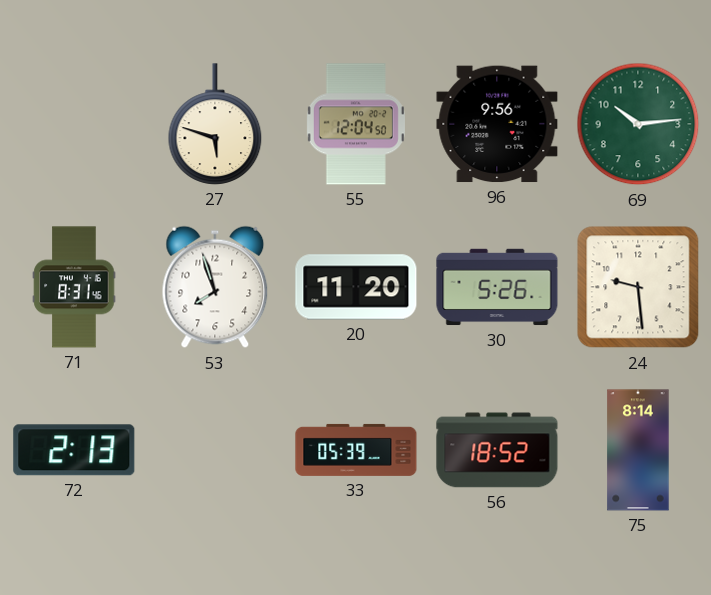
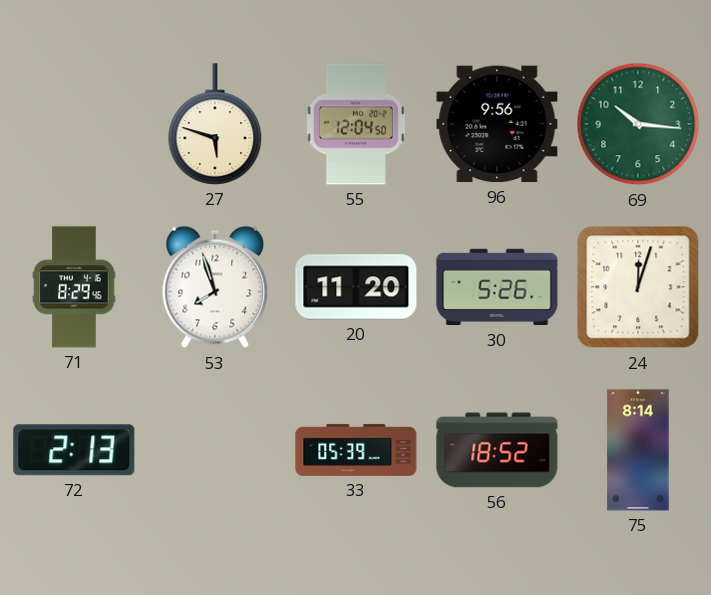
69: 10:14 -> 10:16 (638, 124)
71: 8:31 -> 8:29 (74, 287)
24: 9:29 -> 12:03 (638, 287)
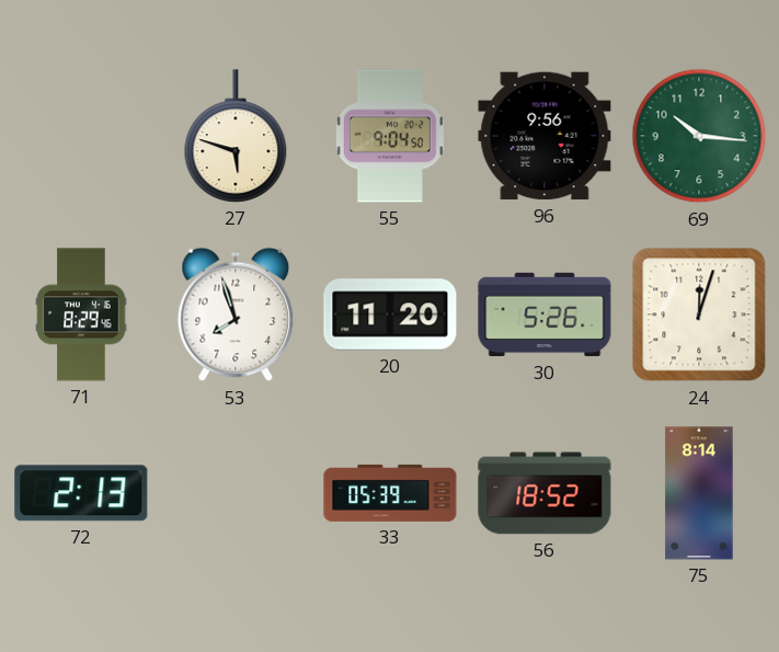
55: 12:04 -> 9:04 (390, 136)
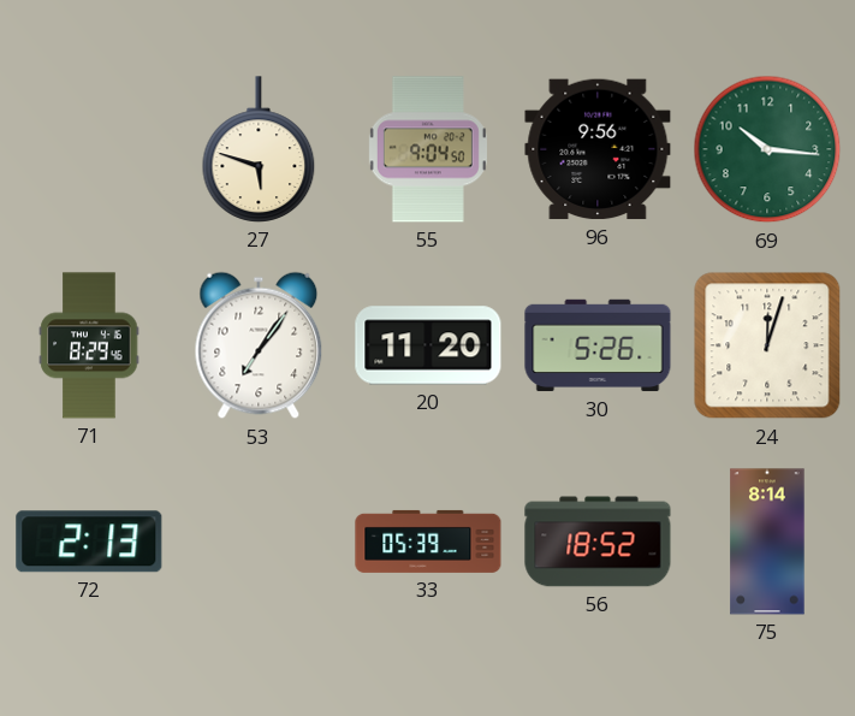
53: 7:57 -> 7:06 (259, 345)
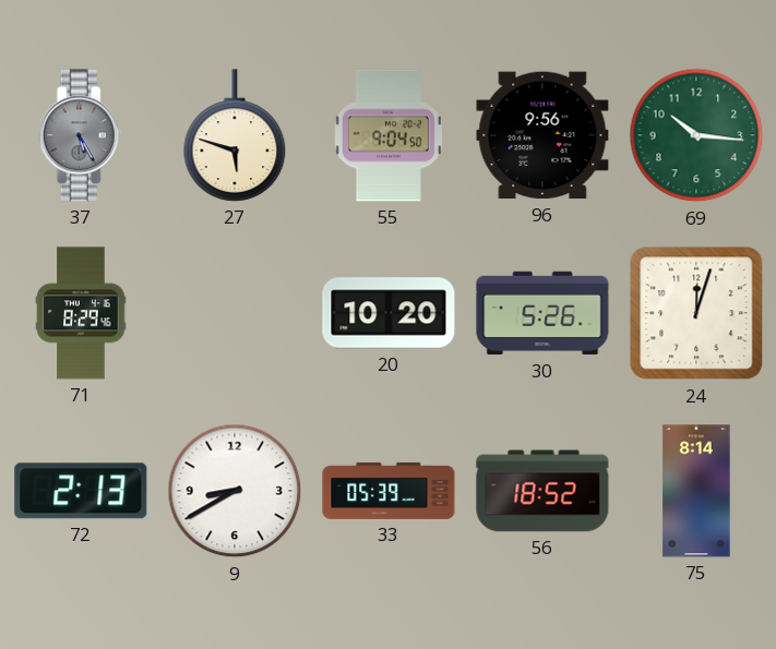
37: none -> 5:25 (81, 135)
53: 7:06 -> none (259, 345)
20: 11:20 -> 10:20 (389, 313)
9: none -> 8:40 (235, 491)
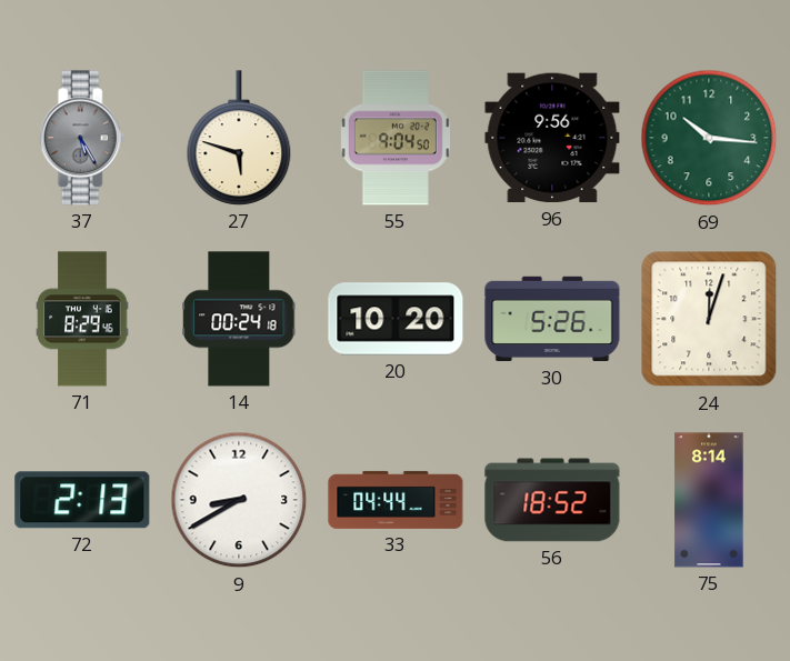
14: none -> 00:24 (239, 319)
33: 05:39 -> 04:44 (396, 500)
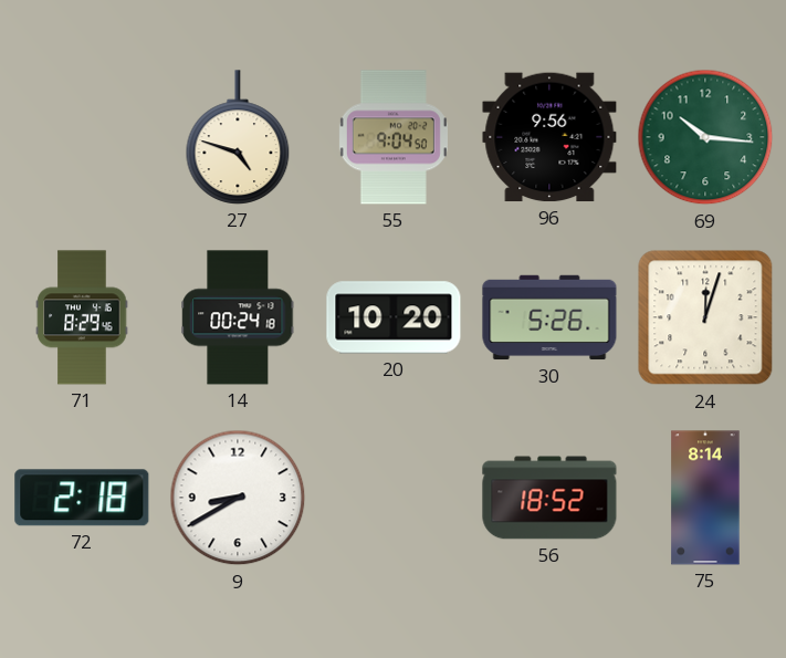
37: 5:25 -> none (82, 138)
27: 5:48 -> 4:48 (238, 137)
72: 2:13 -> 2:18 (82, 498)
33: 04:44 -> none (396, 500)
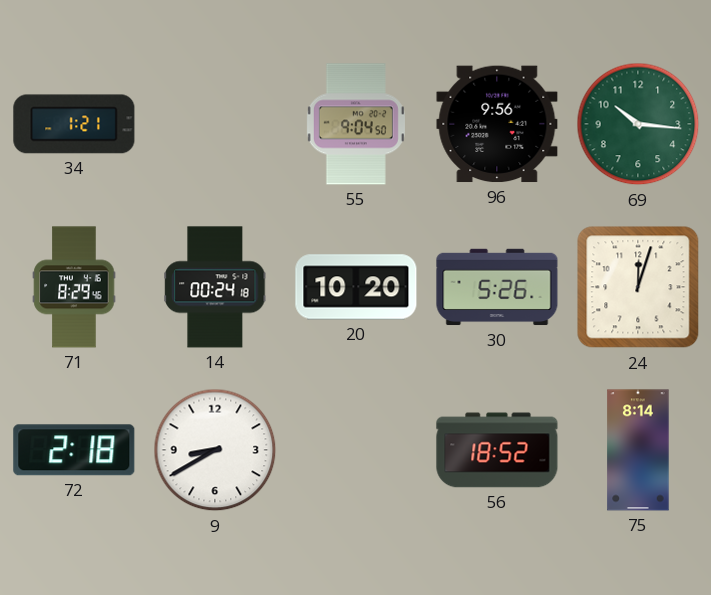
34: none -> 1:21 (74, 124)
27: 4:48 -> none (238, 137)
